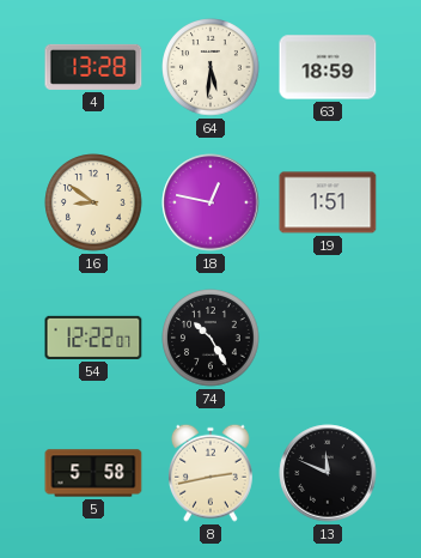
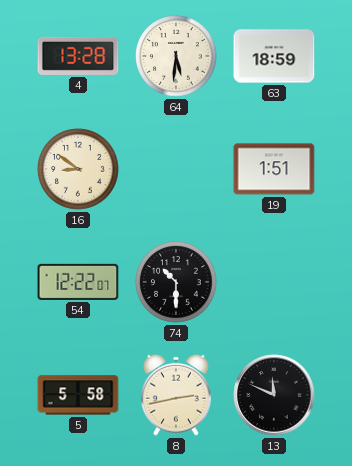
18: 12:47 -> none (210, 202)
74: 10:25 -> 10:30 (176, 282)
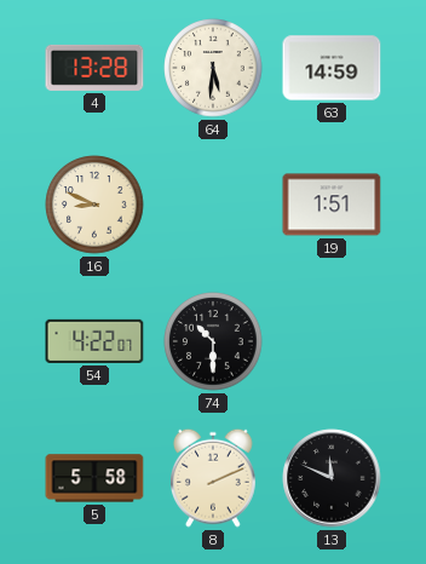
63: 18:59 -> 14:59 (332, 68)
16: 8:51 -> 8:49 (94, 205)
54: 12:22 -> 4:22 (94, 341)
8: 2:43 -> 2:11 (214, 478)
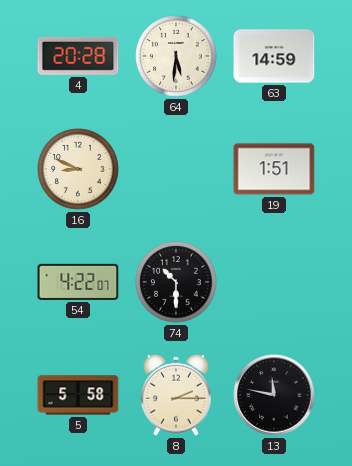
4: 13:28 -> 20:28 (78, 56)
8: 2:11 -> 2:15 (177, 395)
13: 11:49 -> 11:47 (274, 395)
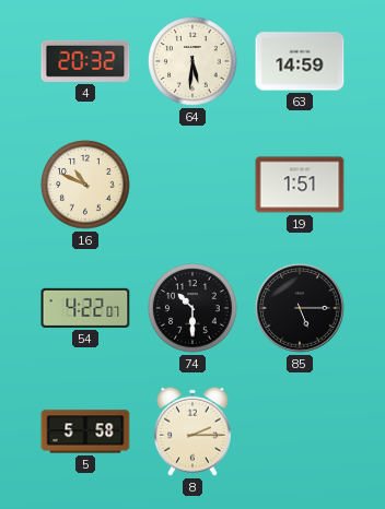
4: 20:28 -> 20:32 (85, 61)
16: 8:49 -> 10:49 (85, 185)
85: none -> 5:15 (300, 308)
13: 11:47 -> none (274, 395)
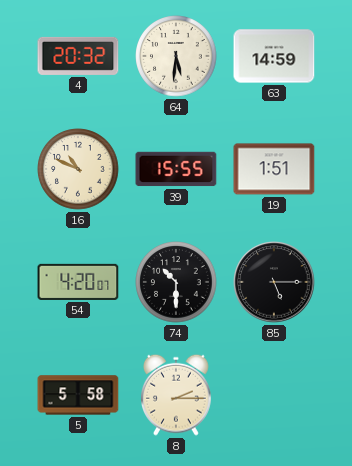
39: none -> 15:55 (176, 169)
54: 4:22 -> 4:20 (78, 282)
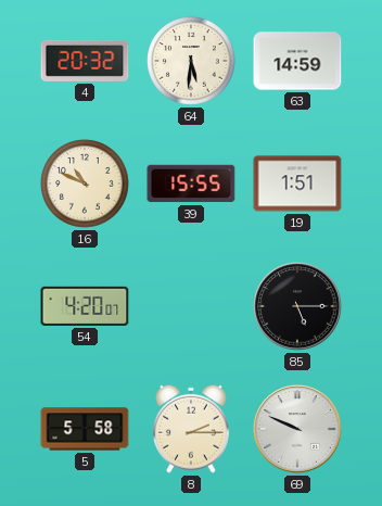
74: 10:30 -> none (176, 282)
69: none -> 9:49 (297, 429)
